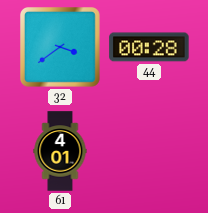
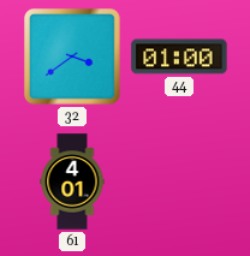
44: 00:28 -> 01:00 (179, 56)
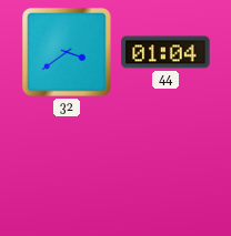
44: 01:00 -> 01:04 (165, 52)
61: 4:01 -> none (72, 181)
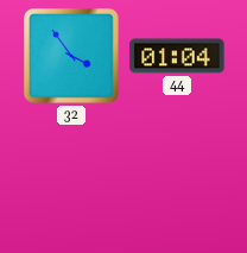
32: 3:39 -> 3:54 (72, 57)
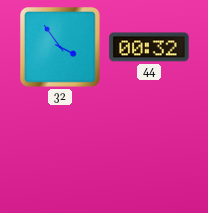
44: 01:04 -> 00:32 (149, 47)
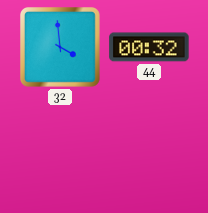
32: 3:54 -> 3:59 (61, 48)
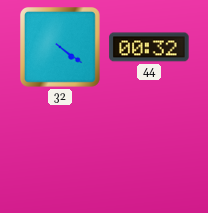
32: 3:59 -> 4:21 (61, 48)
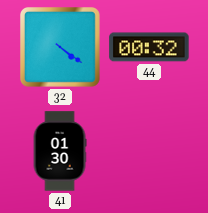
41: none -> 01:30 (60, 151)
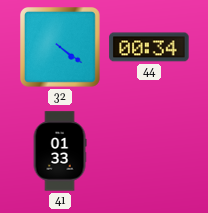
44: 00:32 -> 00:34 (149, 47)
41: 01:30 -> 01:33 (60, 151)
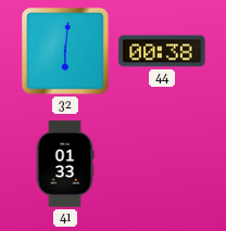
32: 4:21 -> 6:01 (66, 52)
44: 00:34 -> 00:38 (162, 51)
